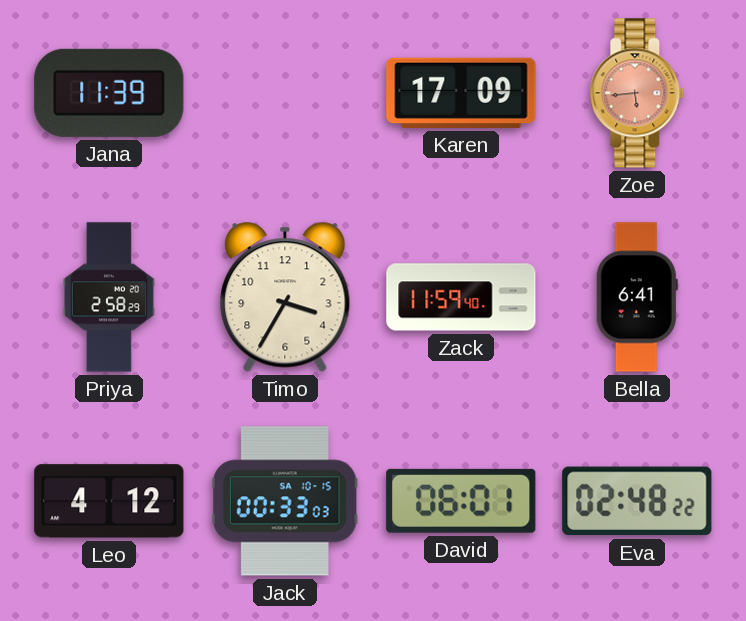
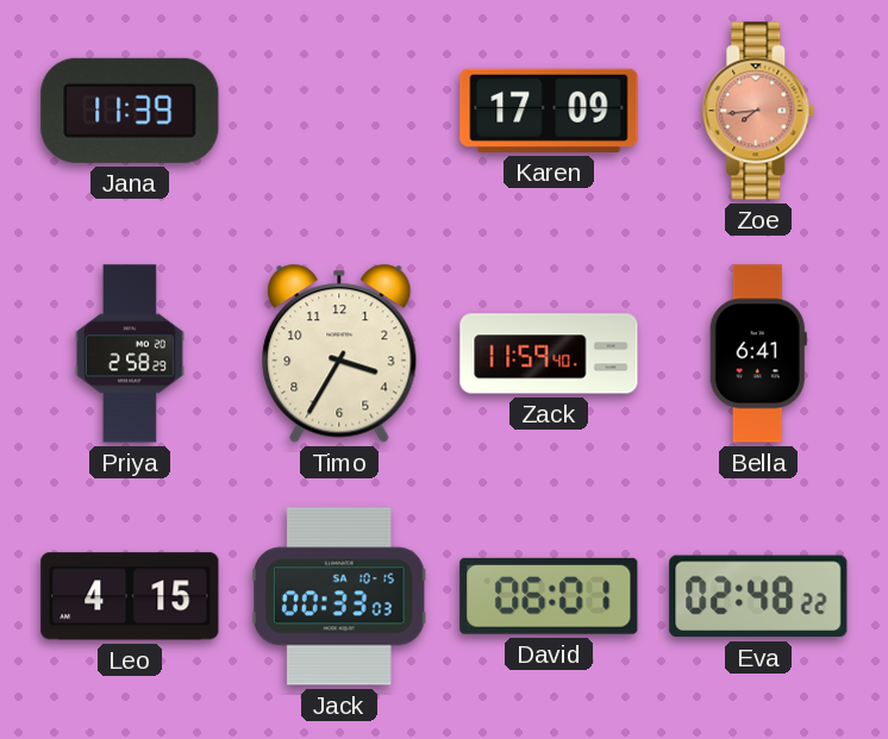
Zoe: 5:44 -> 7:44 (758, 111)
Leo: 4:12 -> 4:15 (130, 596)
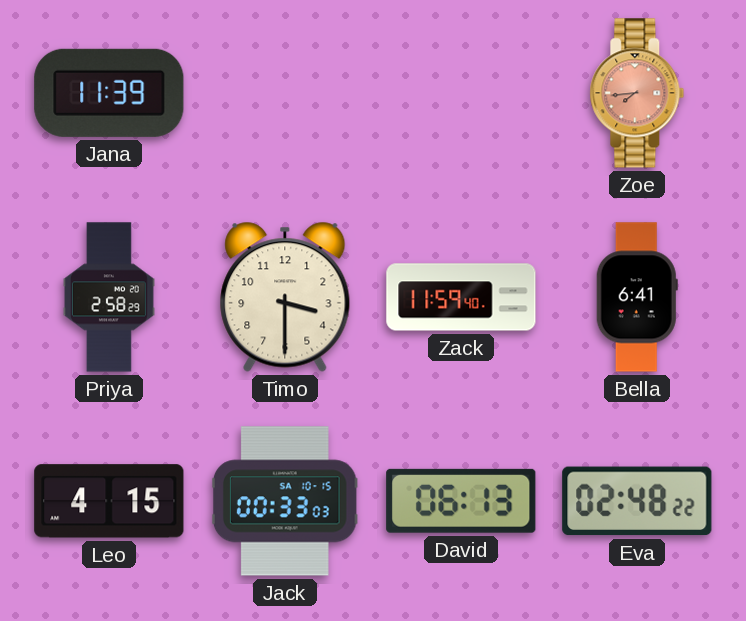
Karen: 17:09 -> none (549, 111)
Timo: 3:35 -> 3:30 (285, 297)
David: 06:01 -> 06:13 (461, 501)
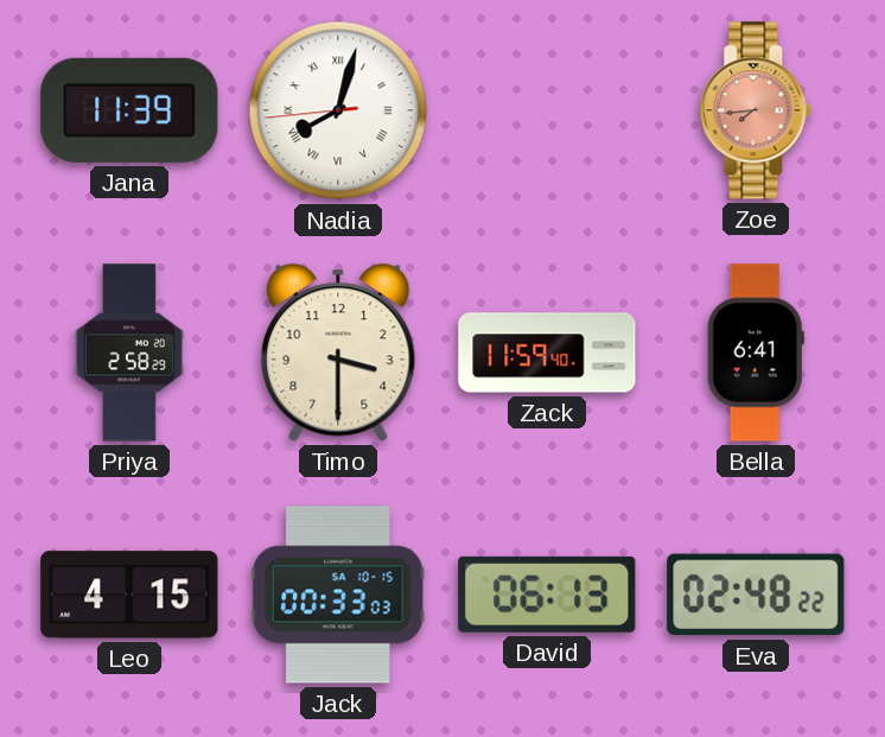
Nadia: none -> 8:02 (338, 110)
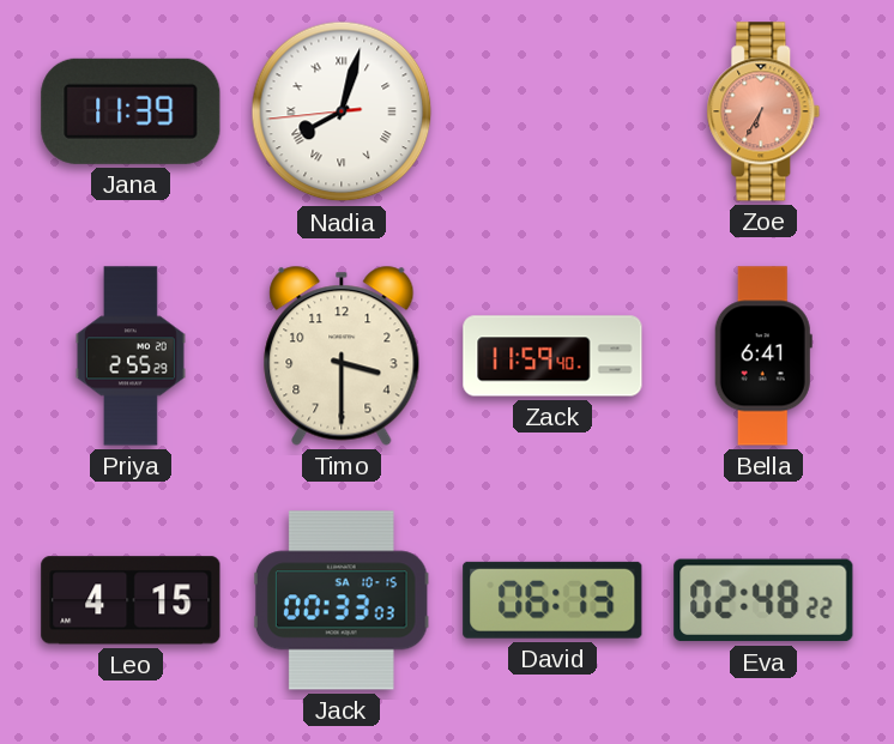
Zoe: 7:44 -> 6:35 (763, 111)
Priya: 2:58 -> 2:55 (131, 356)
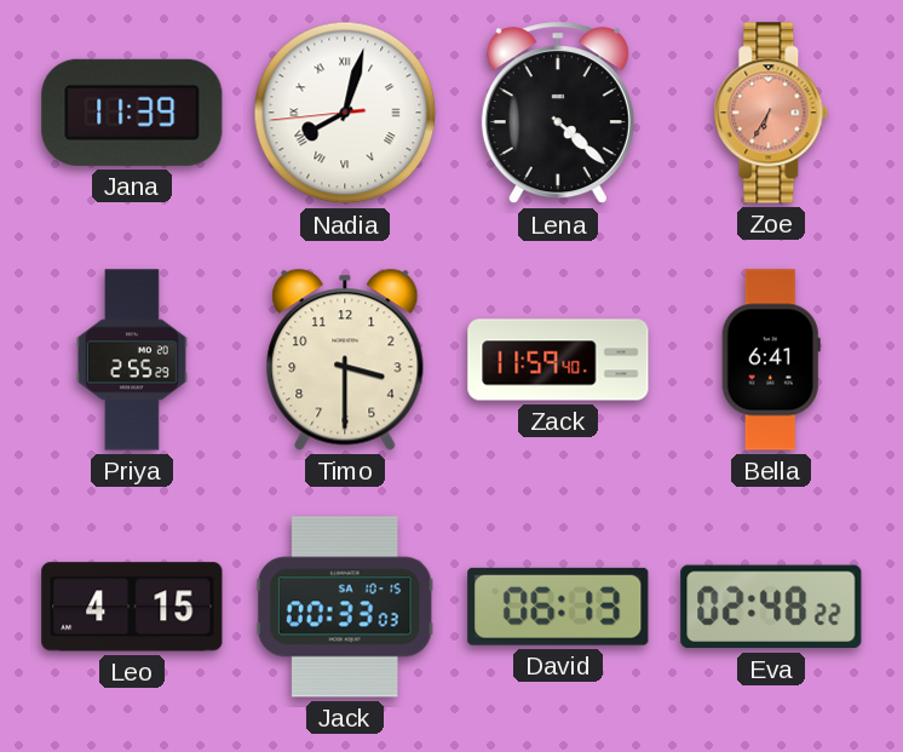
Lena: none -> 4:22 (558, 114)
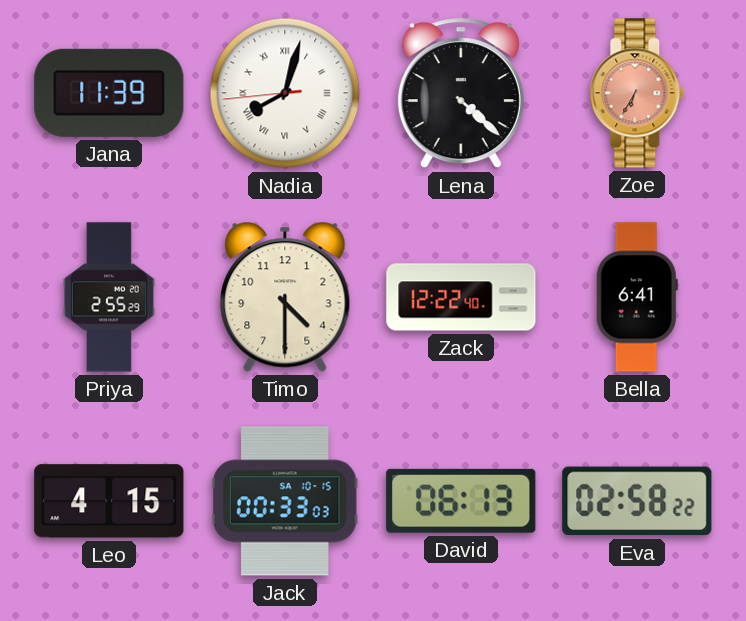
Timo: 3:30 -> 4:30 (285, 297)
Zack: 11:59 -> 12:22 (461, 297)
Eva: 02:48 -> 02:58 (637, 501)
